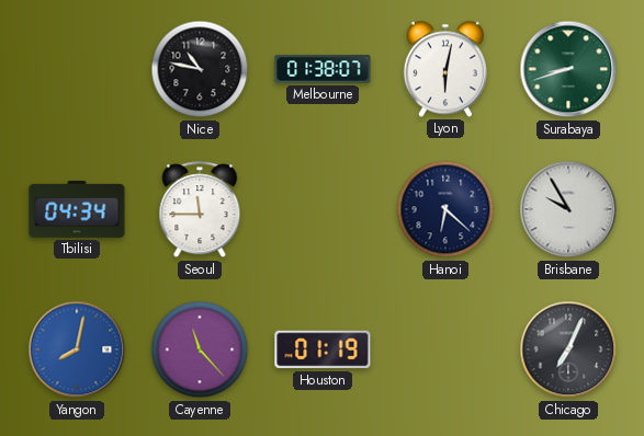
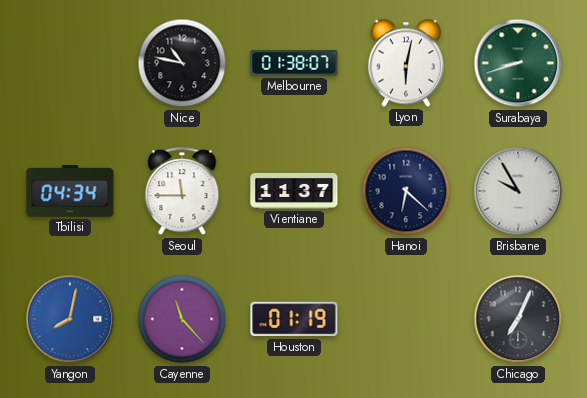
Vientiane: none -> 11:37 (294, 191)
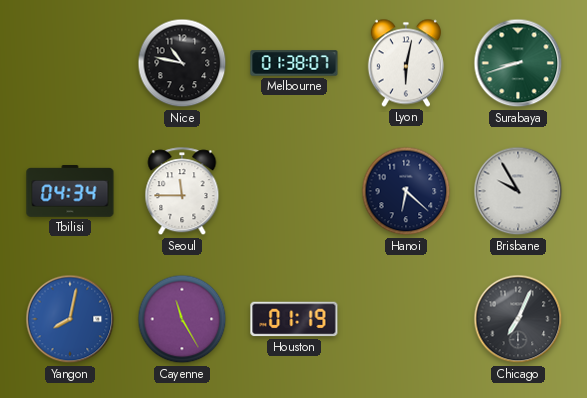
Vientiane: 11:37 -> none (294, 191)
Cayenne: 11:23 -> 11:25 (182, 319)
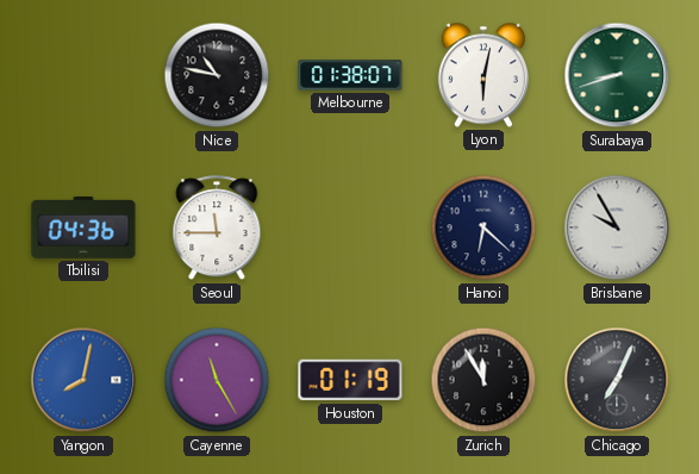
Tbilisi: 04:34 -> 04:36 (83, 229)
Zurich: none -> 11:55 (483, 380)
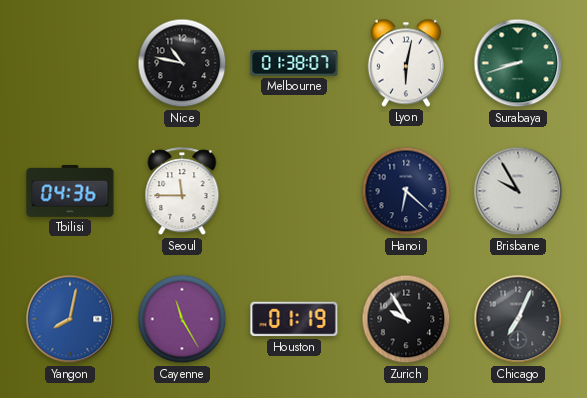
Zurich: 11:55 -> 9:55 (406, 319)
